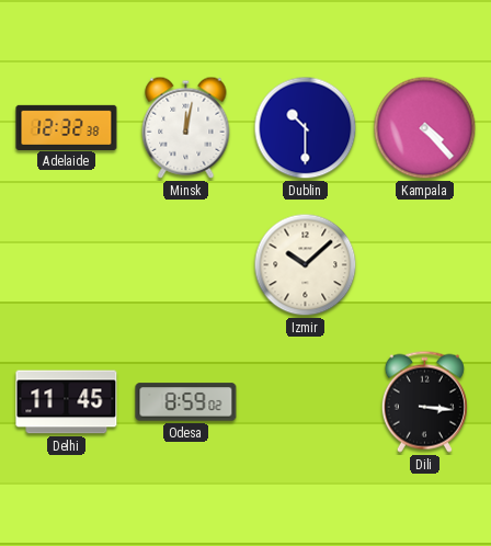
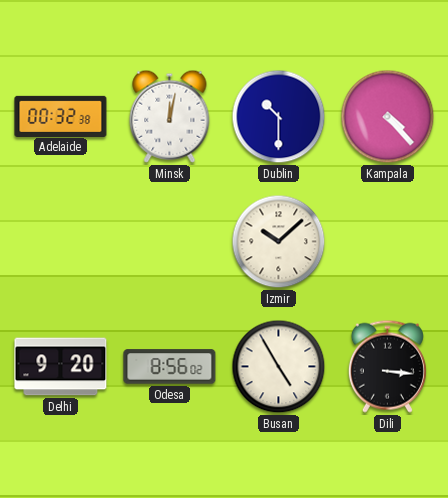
Adelaide: 12:32 -> 00:32 (61, 116)
Delhi: 11:45 -> 9:20 (61, 367)
Odesa: 8:59 -> 8:56 (170, 367)
Busan: none -> 4:55 (279, 367)
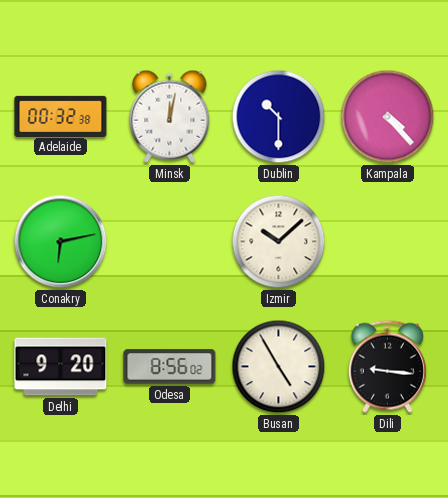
Conakry: none -> 6:13 (61, 242)
Dili: 3:16 -> 9:16 (387, 366)
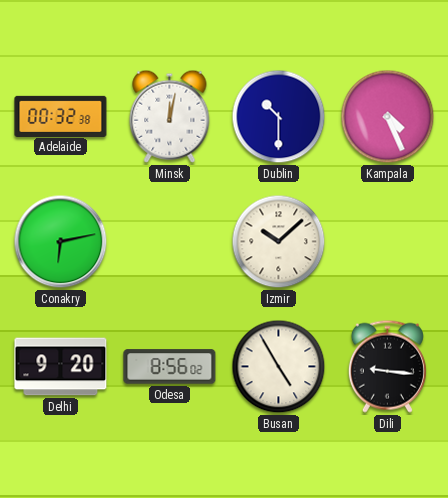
Kampala: 4:23 -> 4:26 (388, 117)
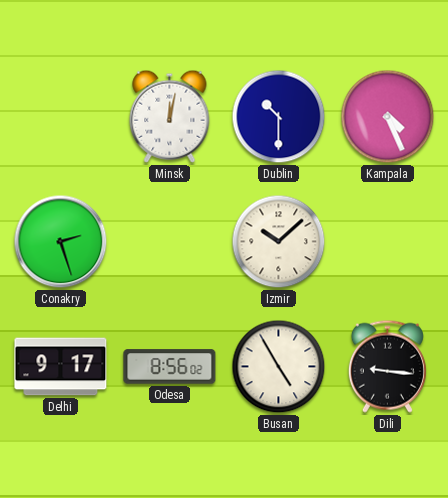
Adelaide: 00:32 -> none (61, 116)
Conakry: 6:13 -> 2:27 (61, 242)
Delhi: 9:20 -> 9:17 (61, 367)
